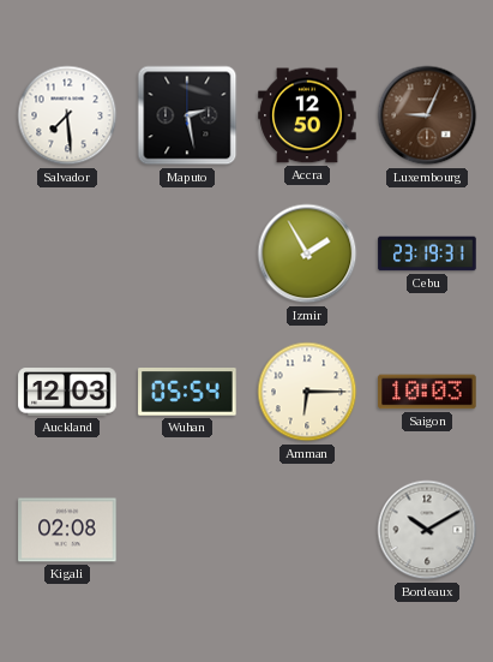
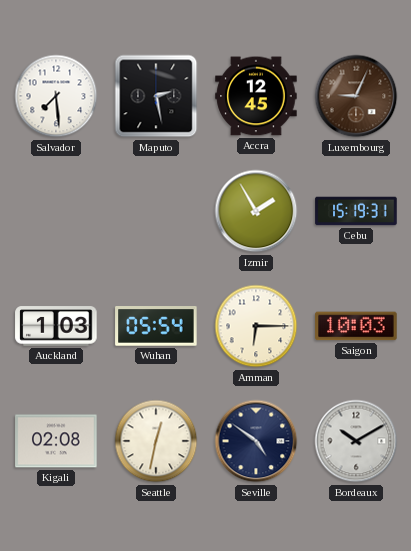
Accra: 12:50 -> 12:45 (256, 96)
Cebu: 23:19 -> 15:19 (356, 211)
Auckland: 12:03 -> 1:03 (56, 326)
Seattle: none -> 12:32 (156, 441)
Seville: none -> 4:51 (256, 441)
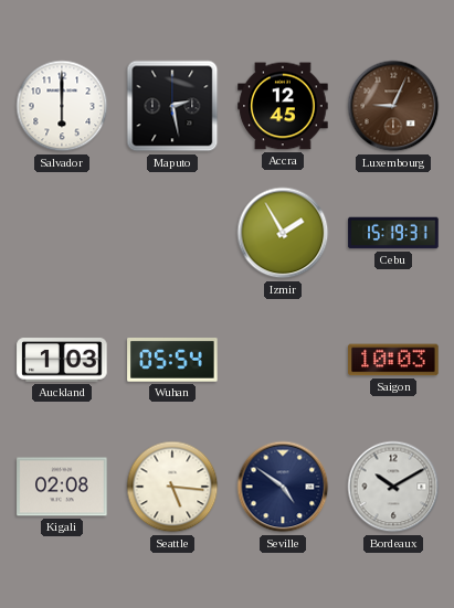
Salvador: 7:29 -> 6:00 (62, 106)
Amman: 6:15 -> none (256, 326)
Seattle: 12:32 -> 5:16 (172, 487)
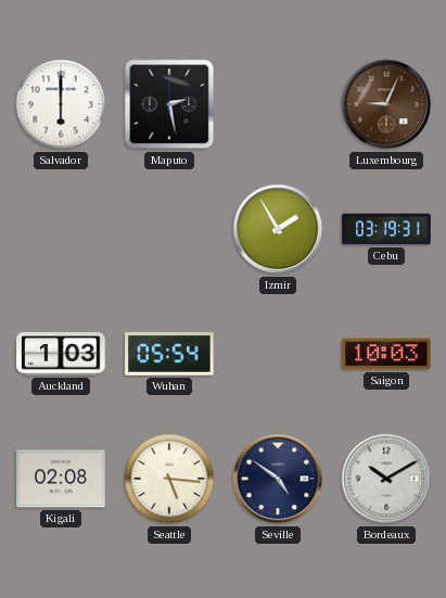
Accra: 12:45 -> none (283, 106)
Cebu: 15:19 -> 03:19 (386, 229)
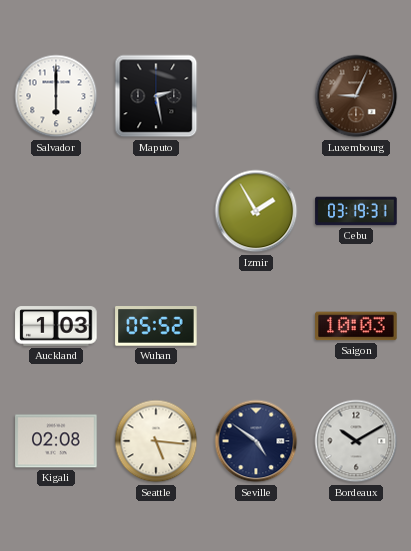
Wuhan: 05:54 -> 05:52 (156, 327)
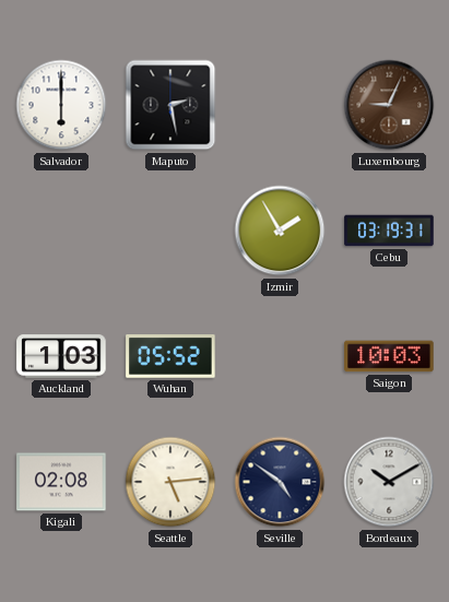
Seattle: 5:16 -> 5:14 (170, 482)
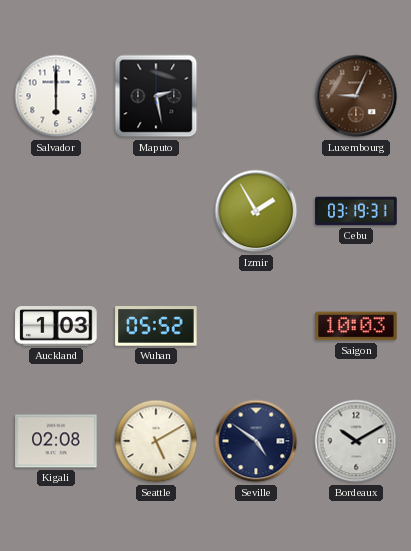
Seattle: 5:14 -> 5:10 (156, 441)
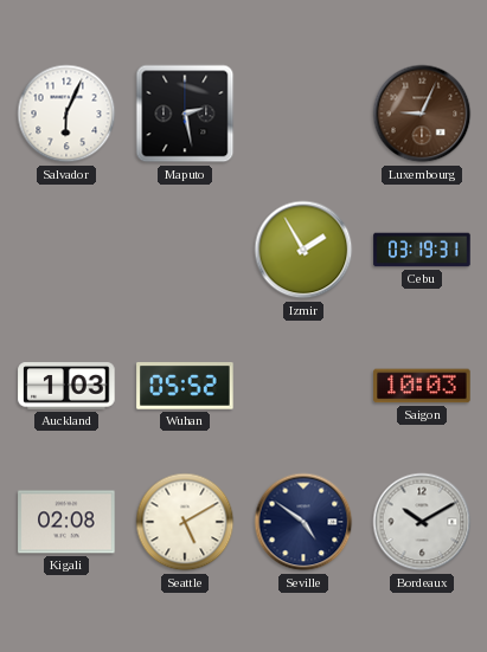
Salvador: 6:00 -> 6:04 (66, 114)
